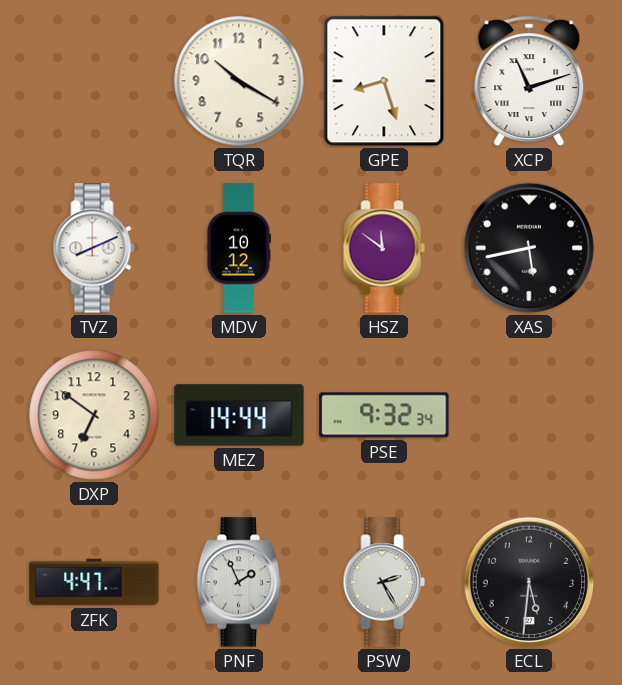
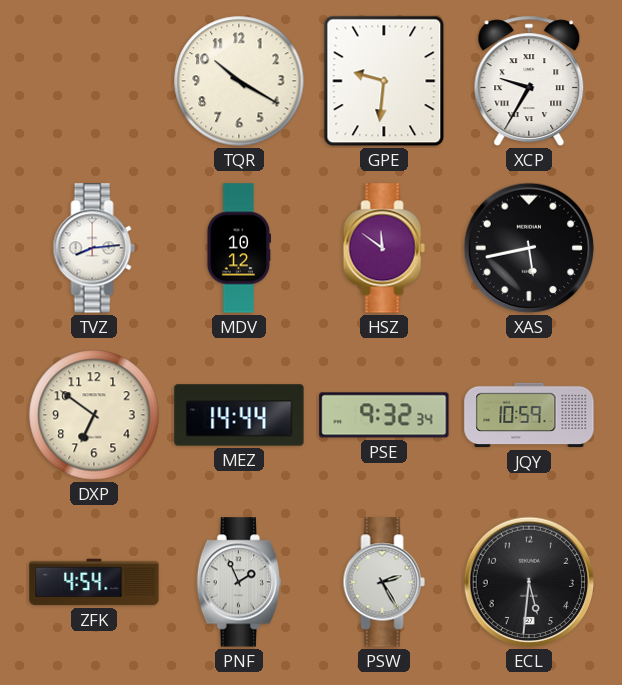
GPE: 8:27 -> 9:31 (384, 81)
XCP: 11:12 -> 9:35 (529, 81)
TVZ: 8:11 -> 8:14 (94, 248)
JQY: none -> 10:59 (529, 415)
ZFK: 4:47 -> 4:54 (94, 582)
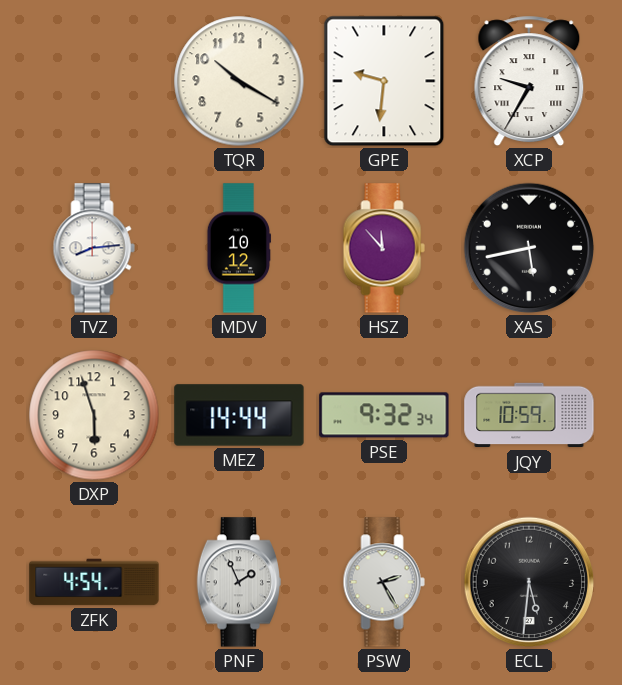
HSZ: 11:51 -> 11:53 (384, 248)
DXP: 6:51 -> 5:57 (94, 415)
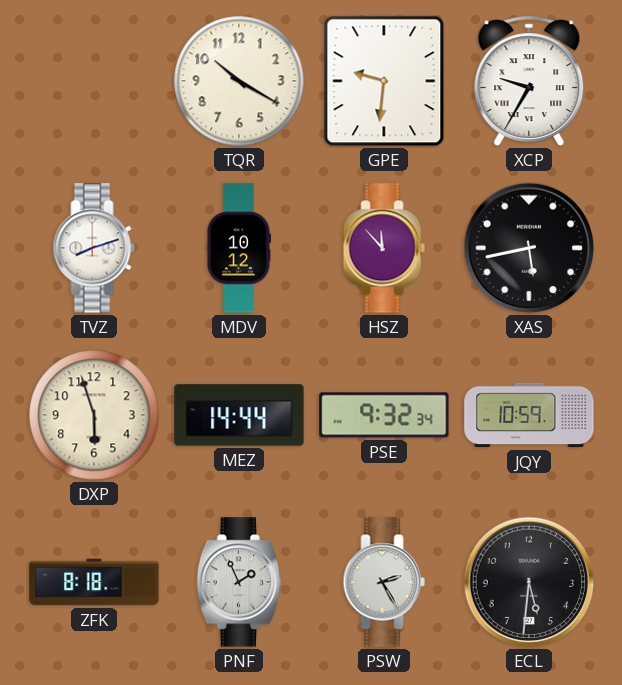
TVZ: 8:14 -> 8:12 (94, 248)
ZFK: 4:54 -> 8:18 (94, 582)
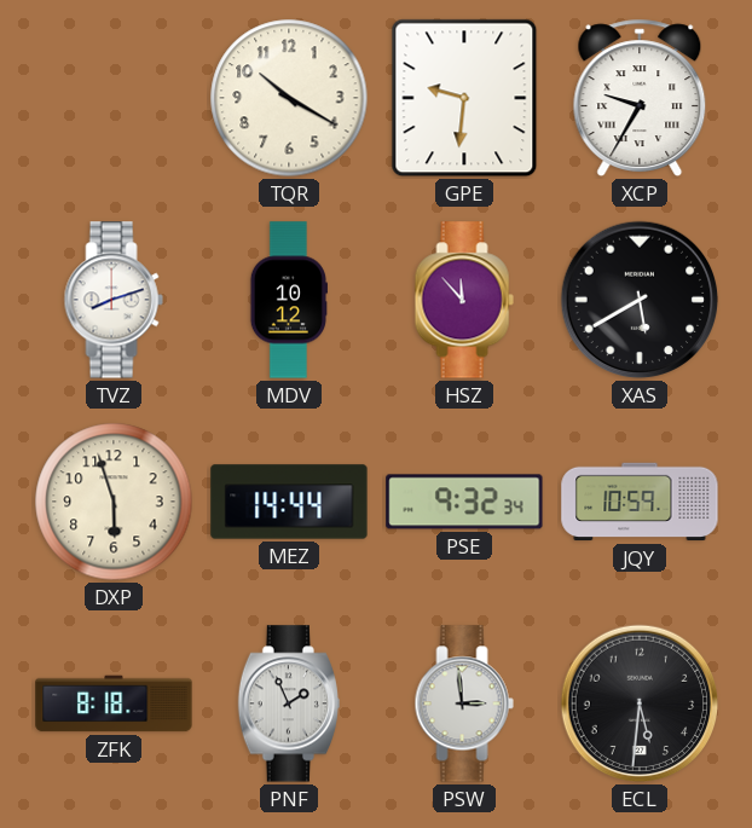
XAS: 5:43 -> 5:40 (640, 300)
PSW: 2:25 -> 2:59 (464, 703)
